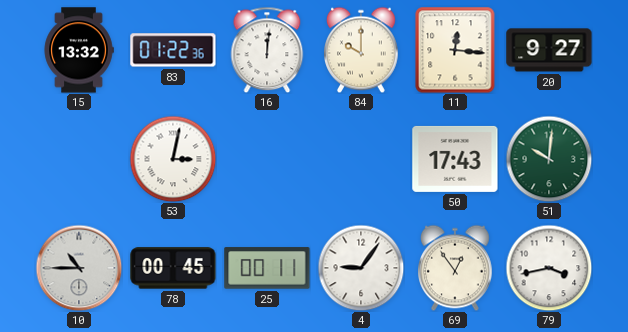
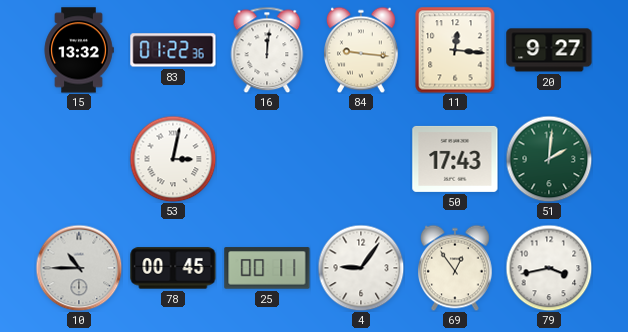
84: 10:00 -> 9:16 (362, 50)
51: 10:01 -> 2:01 (549, 159)
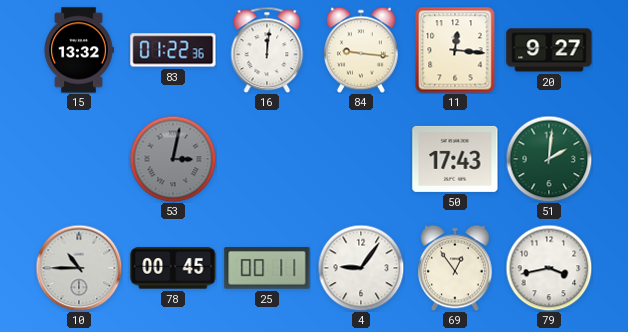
53 dial: white -> grey (173, 159)
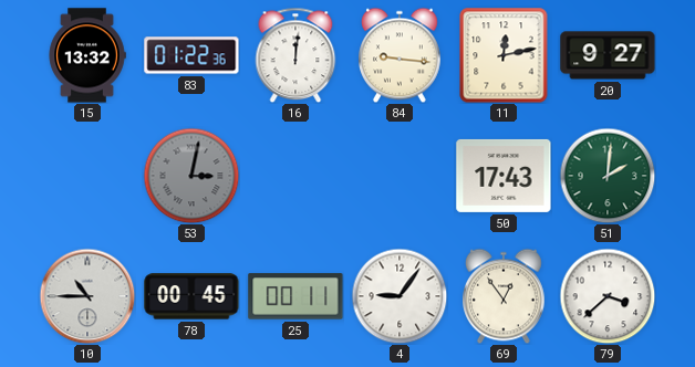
11: 12:16 -> 12:13 (504, 55)
79: 3:43 -> 3:38 (608, 296)
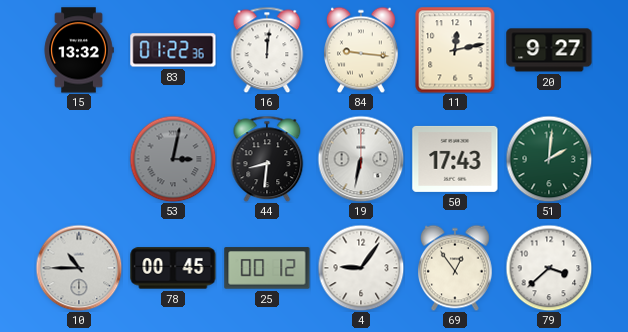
44: none -> 8:31 (267, 159)
19: none -> 6:32 (361, 159)
25: 00:11 -> 00:12 (267, 268)
